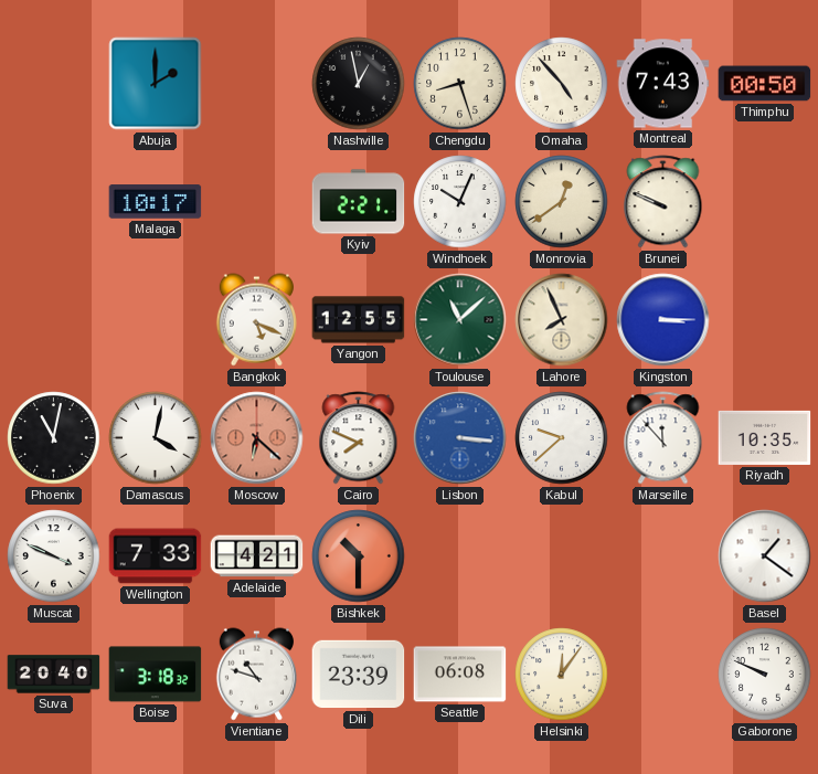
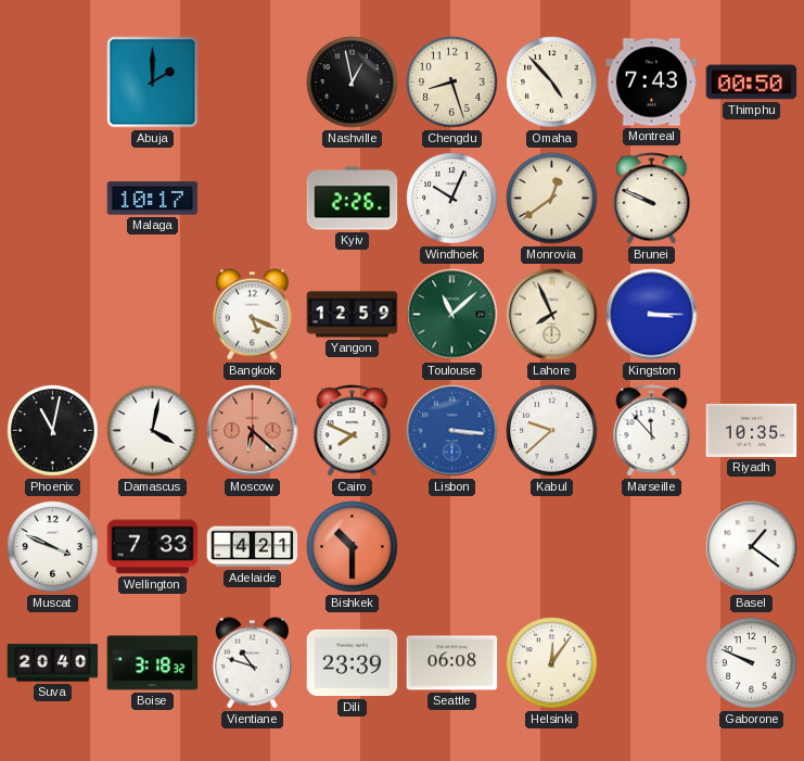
Kyiv: 2:21 -> 2:26 (353, 199)
Yangon: 12:55 -> 12:59 (353, 315)
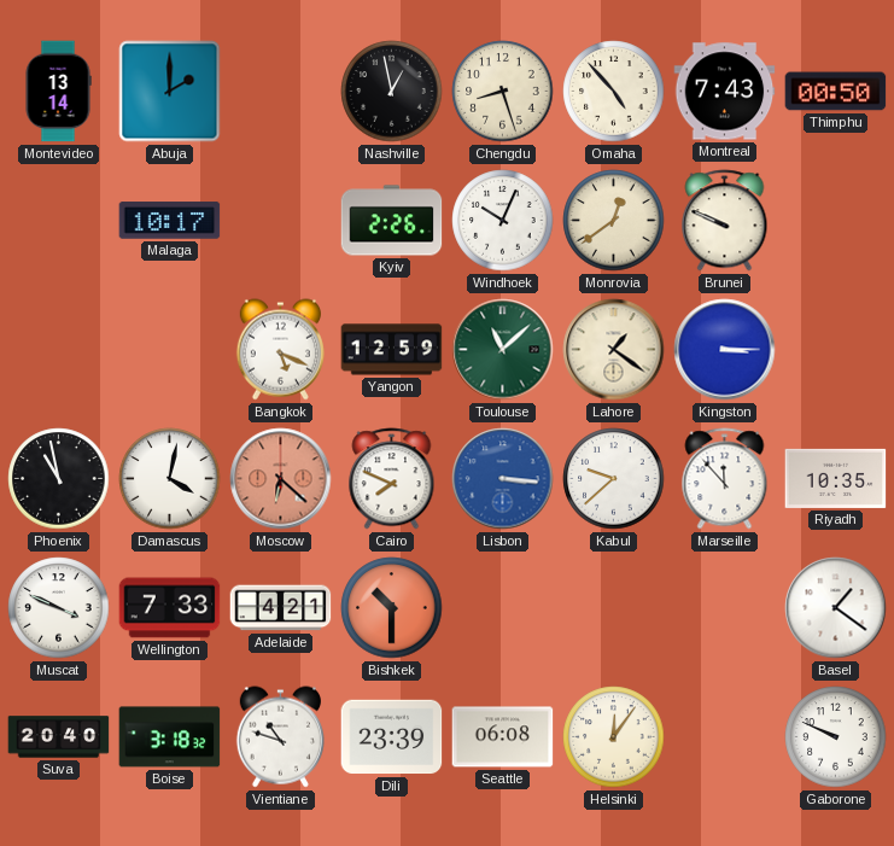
Montevideo: none -> 13:14 (58, 92)
Lahore: 7:56 -> 1:21 (614, 350)
Phoenix: 11:02 -> 10:58 (59, 479)
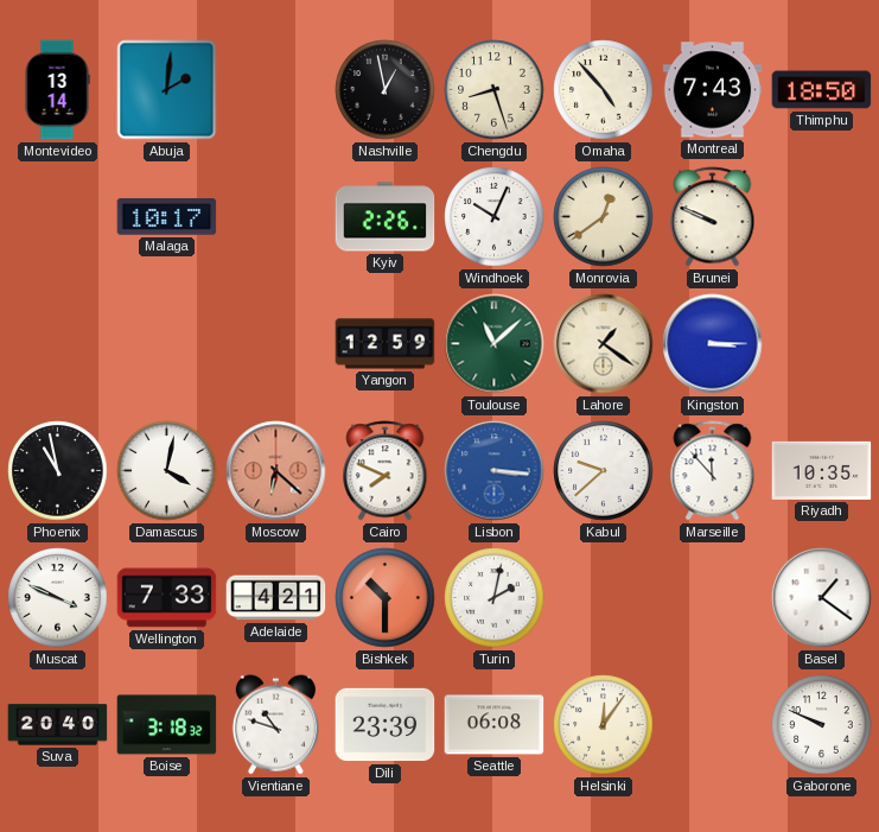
Abuja: 2:00 -> 2:01 (167, 90)
Thimphu: 00:50 -> 18:50 (822, 90)
Bangkok: 5:19 -> none (280, 350)
Turin: none -> 2:02 (495, 598)
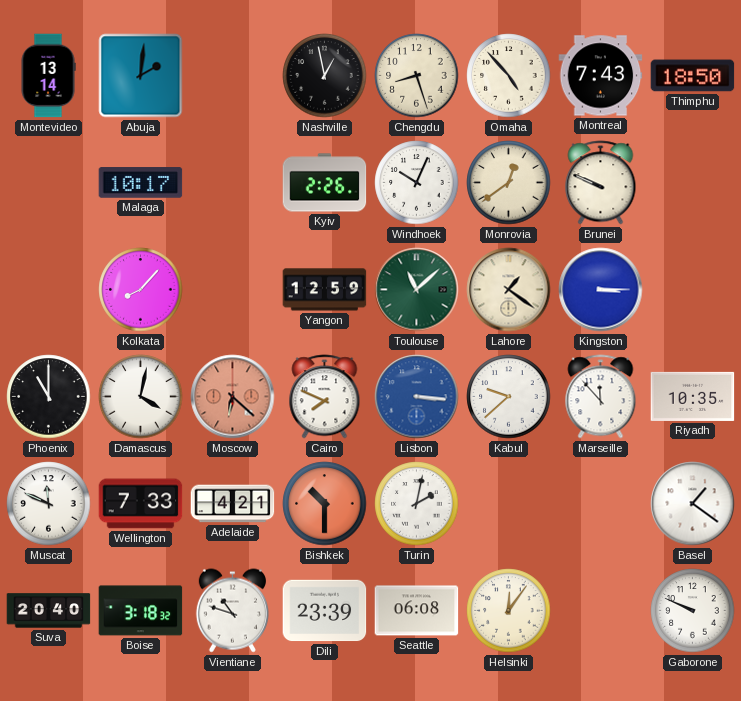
Kolkata: none -> 8:07 (141, 290)
Phoenix: 10:58 -> 11:00 (49, 397)
Muscat: 3:49 -> 11:49 (49, 504)
